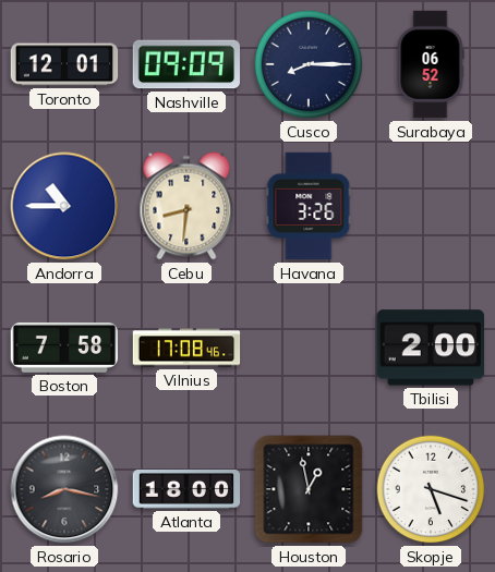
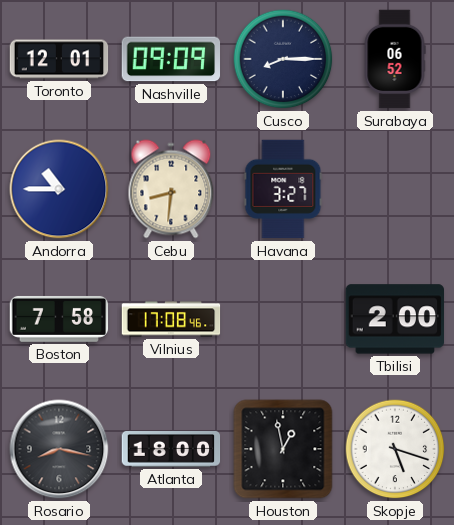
Havana: 3:26 -> 3:27 (283, 189)
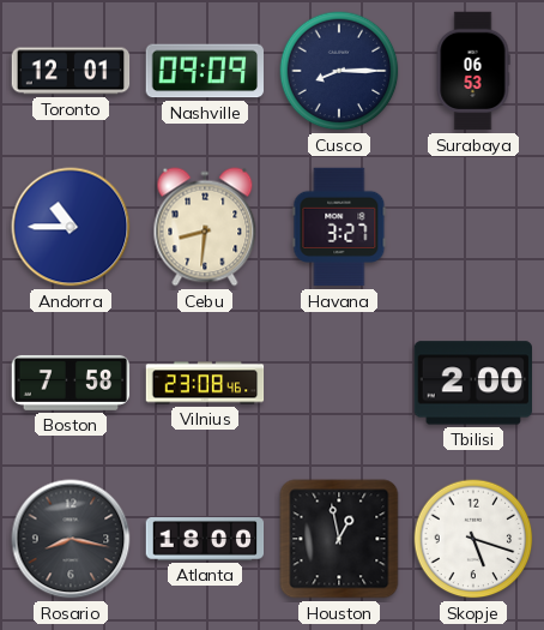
Surabaya: 06:52 -> 06:53 (473, 71)
Vilnius: 17:08 -> 23:08 (205, 383)
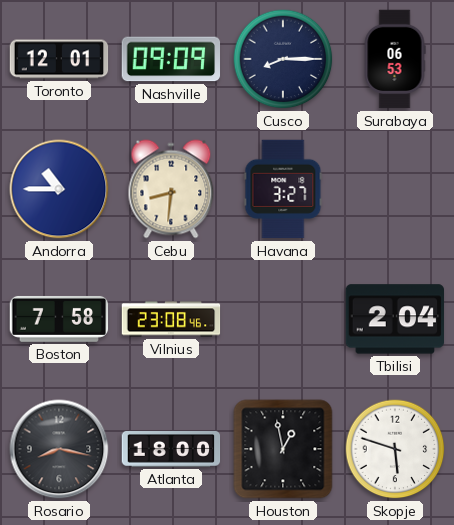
Tbilisi: 2:00 -> 2:04 (395, 319)
Skopje: 5:18 -> 5:48 (395, 449)
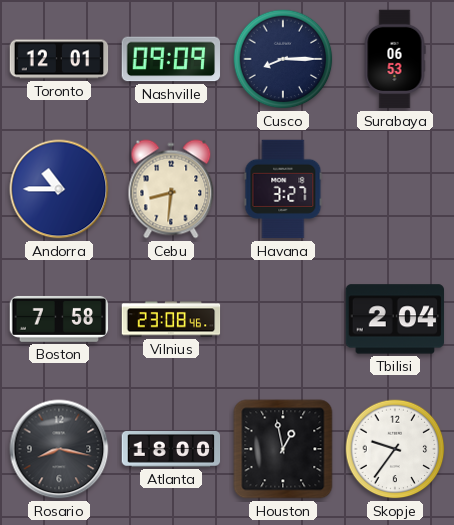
Skopje: 5:48 -> 9:36 (395, 449)
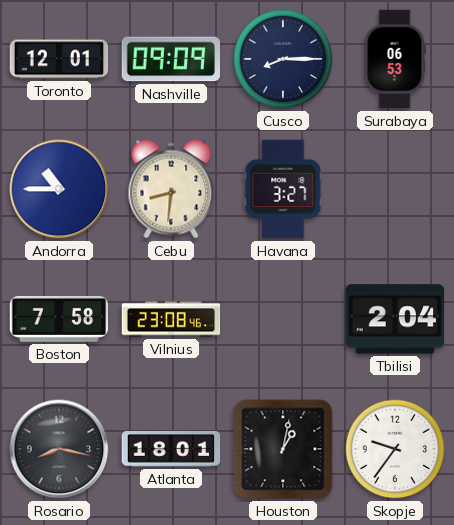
Atlanta: 18:00 -> 18:01 (171, 450)
Houston: 12:58 -> 1:02 (283, 449)
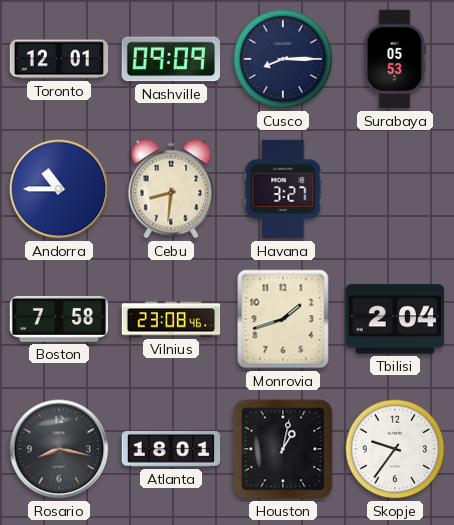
Surabaya: 06:53 -> 05:53 (395, 59)
Monrovia: none -> 1:42 (283, 319)
